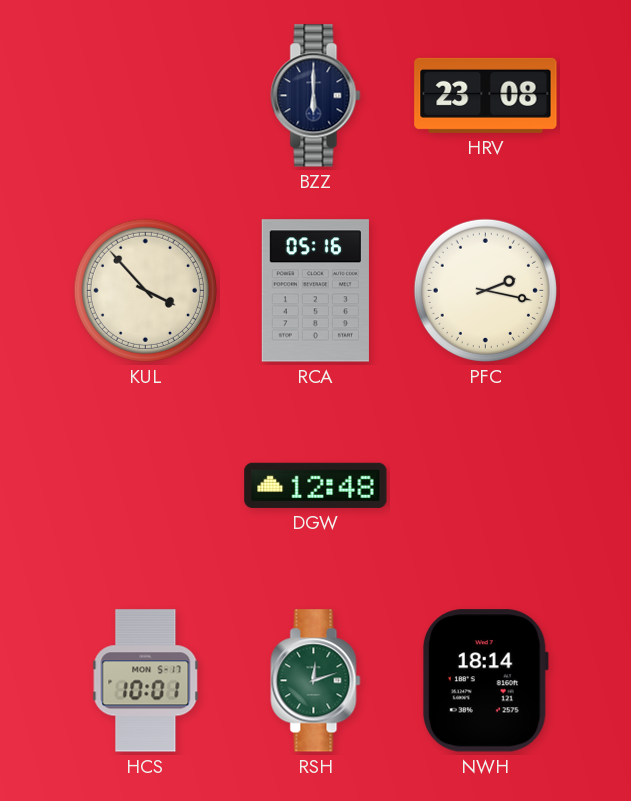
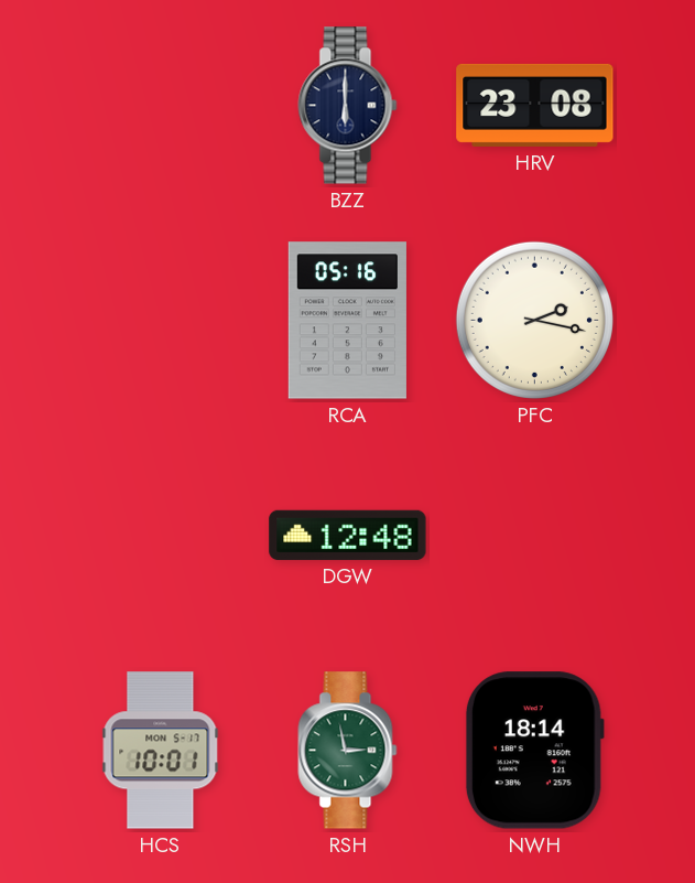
KUL: 3:53 -> none (145, 290)
RSH: 12:12 -> 2:58 (348, 751)
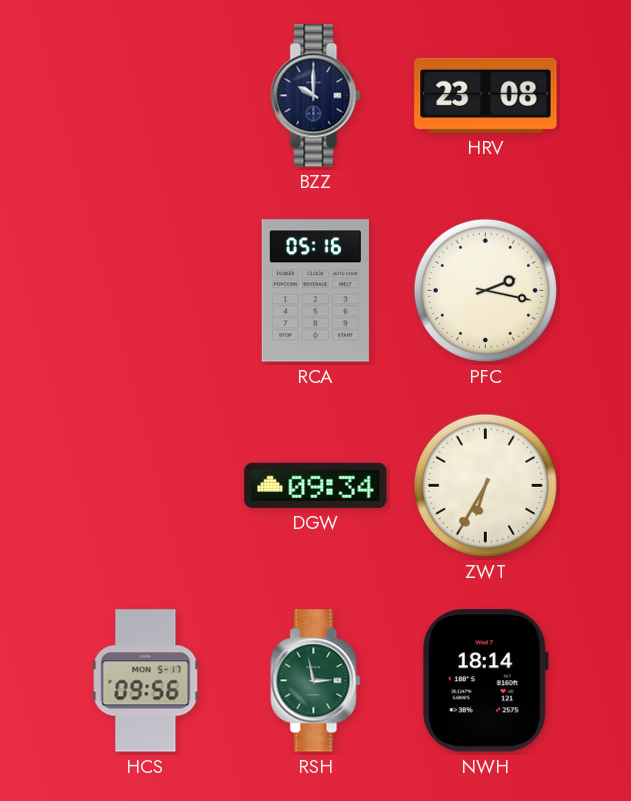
BZZ: 6:00 -> 10:00 (316, 96)
DGW: 12:48 -> 09:34 (316, 485)
ZWT: none -> 6:35 (485, 485)
HCS: 10:01 -> 09:56 (146, 681)
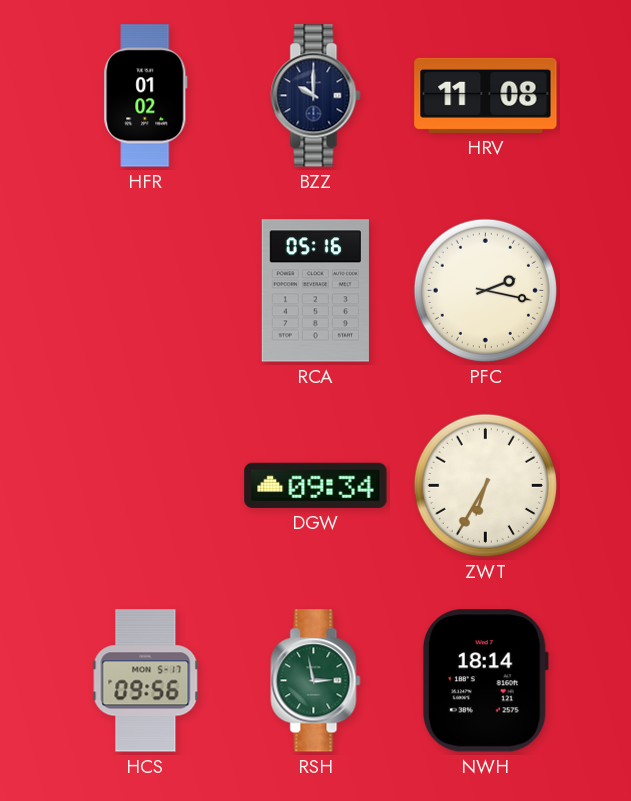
HFR: none -> 01:02 (146, 96)
HRV: 23:08 -> 11:08 (486, 95)
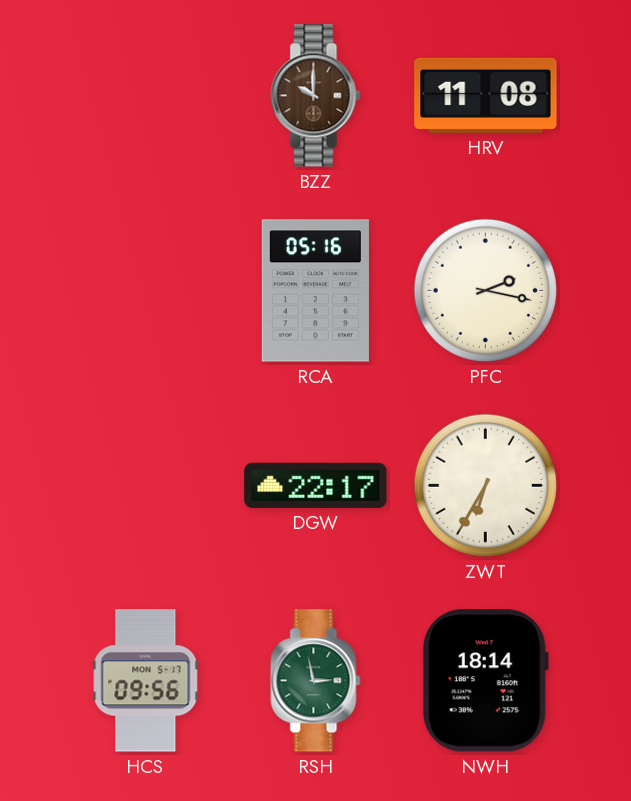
HFR: 01:02 -> none (146, 96)
BZZ dial: navy -> brown (316, 96)
DGW: 09:34 -> 22:17 (316, 485)
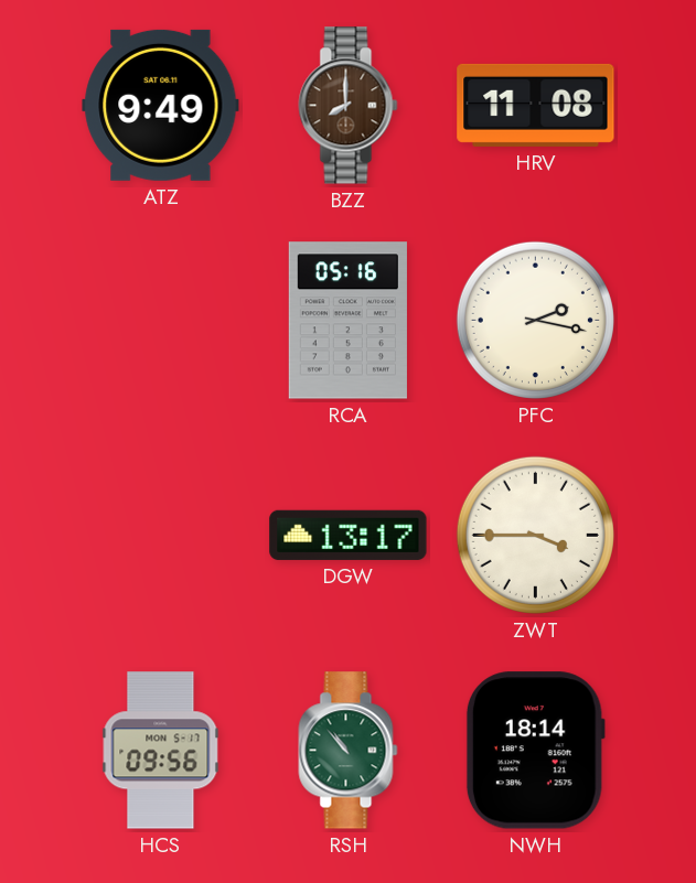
ATZ: none -> 9:49 (161, 105)
BZZ: 10:00 -> 8:00 (349, 106)
DGW: 22:17 -> 13:17 (349, 535)
ZWT: 6:35 -> 3:45 (535, 535)
RSH: 2:58 -> 10:53 (349, 751)
